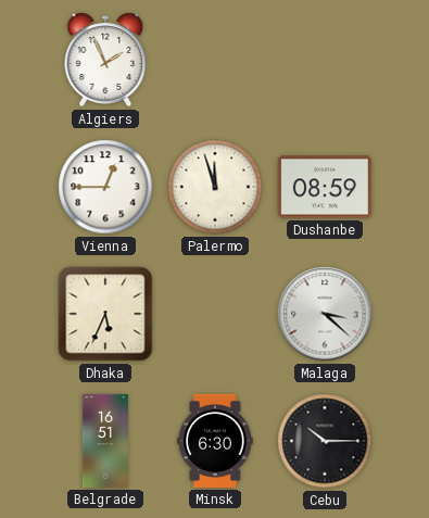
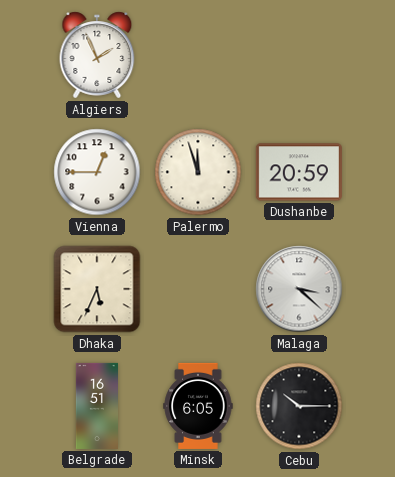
Dushanbe: 08:59 -> 20:59 (299, 172)
Minsk: 6:30 -> 6:05 (198, 406)
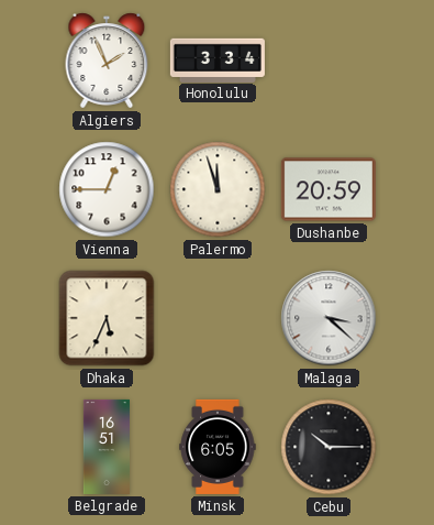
Honolulu: none -> 3:34 (218, 59)
